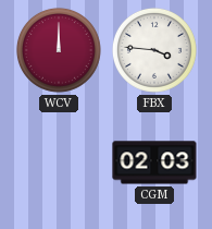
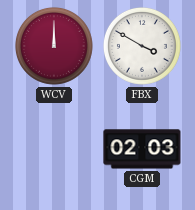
FBX: 3:46 -> 3:50 (142, 46)
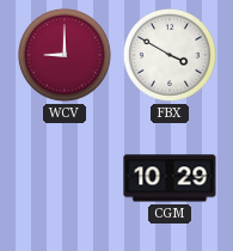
WCV: 12:00 -> 9:00 (65, 55)
CGM: 02:03 -> 10:29 (170, 178)
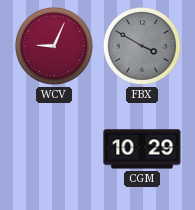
WCV: 9:00 -> 9:04 (54, 46)
FBX dial: white -> grey (142, 46)
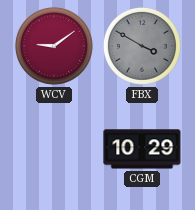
WCV: 9:04 -> 9:09 (54, 46)
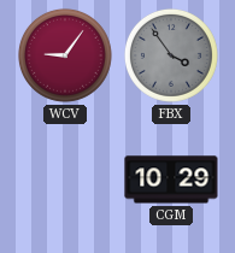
WCV: 9:09 -> 9:06 (65, 55)
FBX: 3:50 -> 3:54 (171, 55)
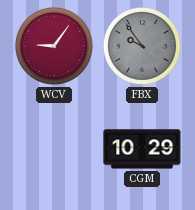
FBX: 3:54 -> 9:54 (142, 46)
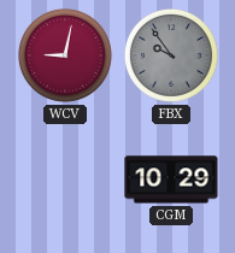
WCV: 9:06 -> 9:02 (65, 55)
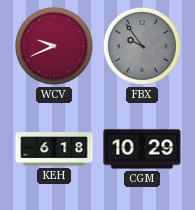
WCV: 9:02 -> 9:41 (54, 46)
KEH: none -> 6:18 (54, 149)
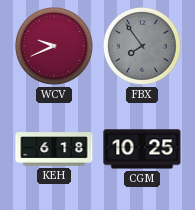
FBX: 9:54 -> 7:54 (142, 46)
CGM: 10:29 -> 10:25 (142, 149)
